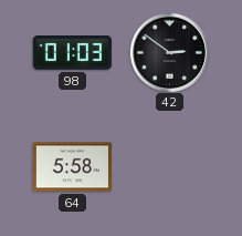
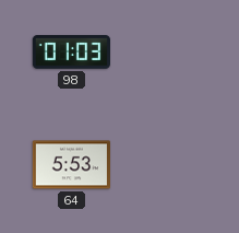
42: 2:51 -> none (169, 52)
64: 5:58 -> 5:53 (71, 165)
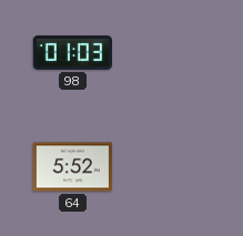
64: 5:53 -> 5:52 (72, 167)
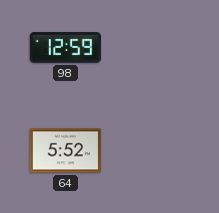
98: 01:03 -> 12:59 (65, 48)
